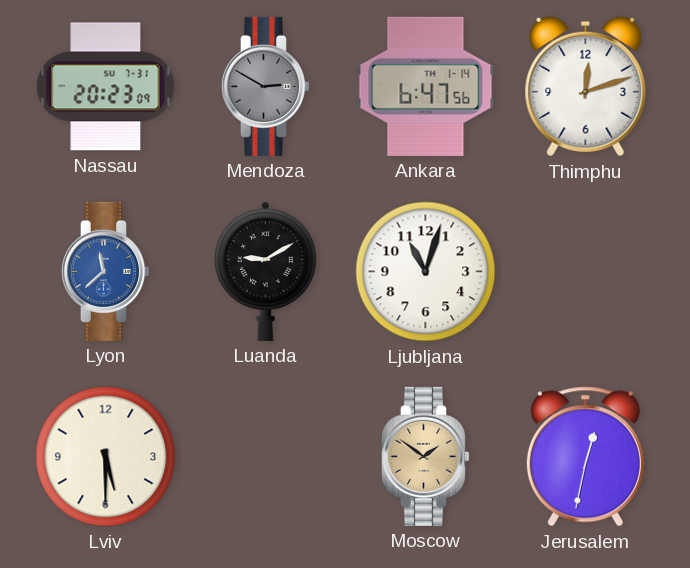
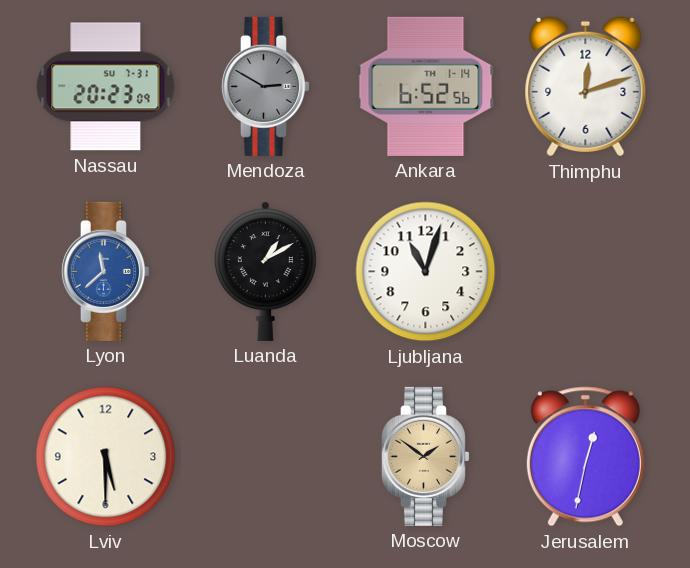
Ankara: 6:47 -> 6:52 (426, 86)
Luanda: 9:10 -> 1:10 (265, 271)
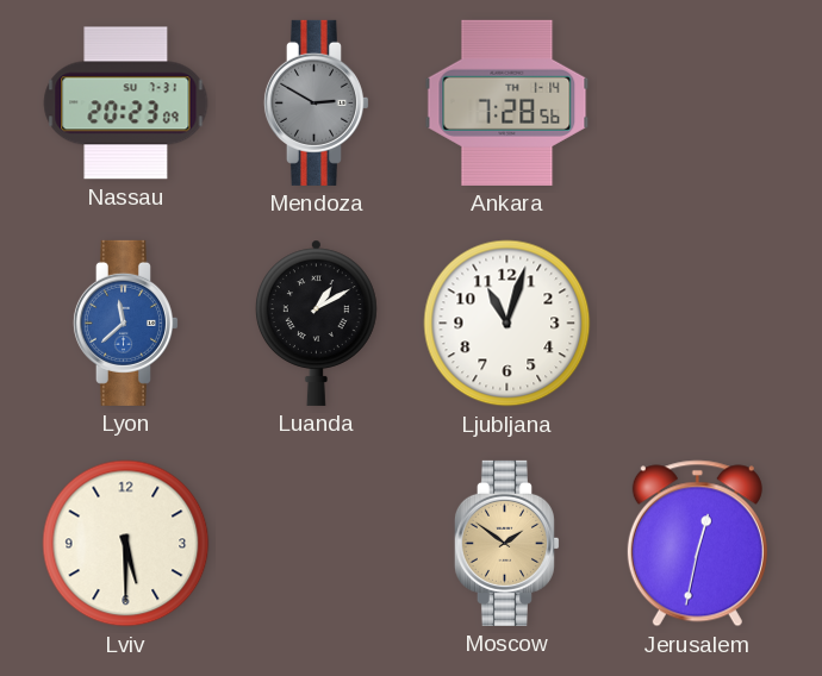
Ankara: 6:52 -> 7:28 (507, 102)
Thimphu: 12:12 -> none (586, 87)
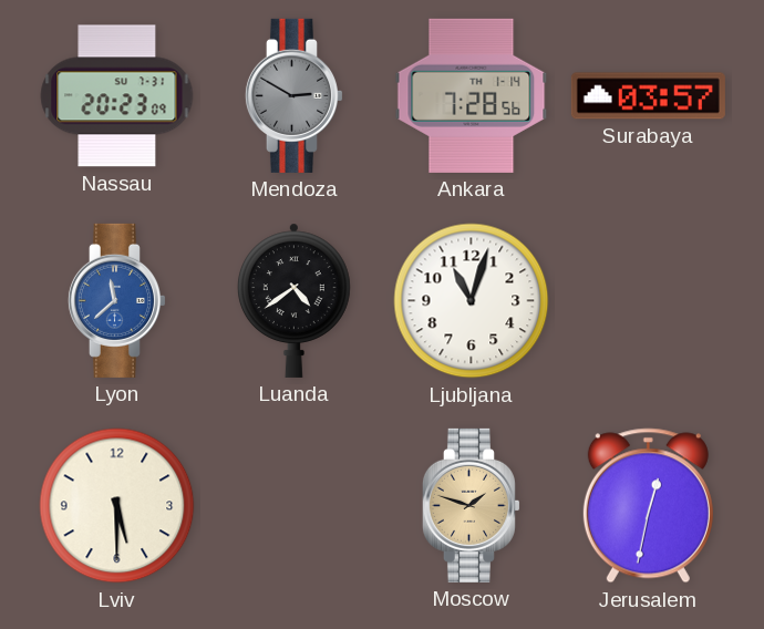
Surabaya: none -> 03:57 (648, 96)
Luanda: 1:10 -> 4:39 (293, 300)
Moscow: 1:51 -> 1:48 (471, 505)
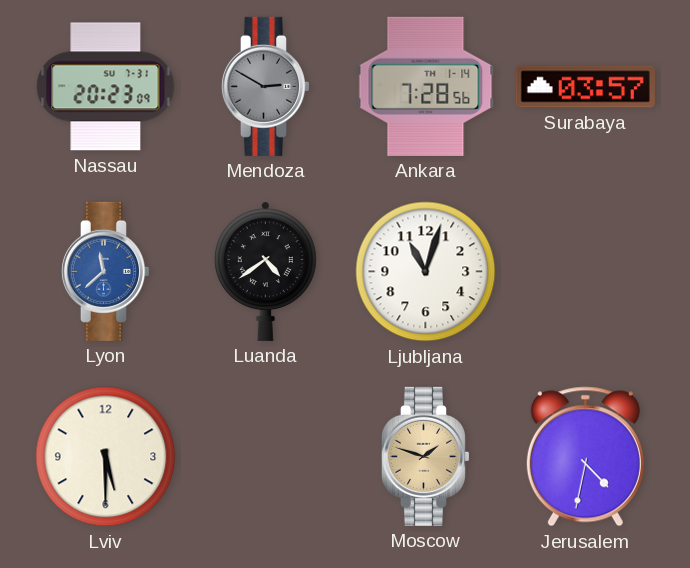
Jerusalem: 12:32 -> 4:32 (585, 457)
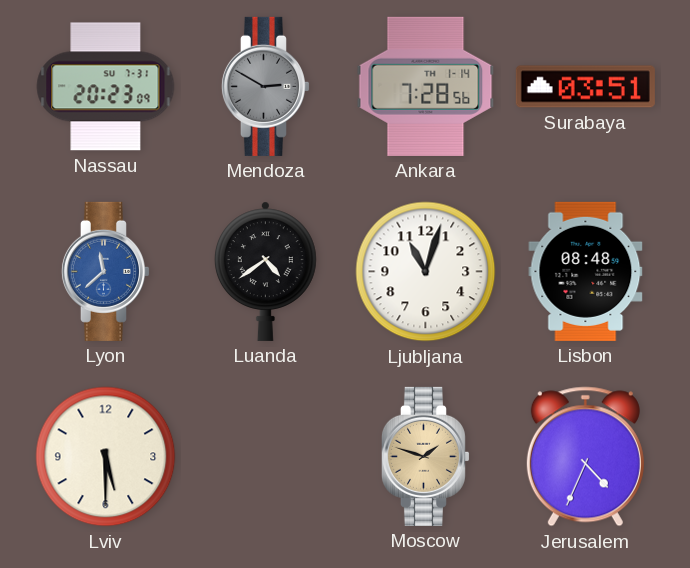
Surabaya: 03:57 -> 03:51 (585, 87)
Lisbon: none -> 08:48 (586, 271)
Jerusalem: 4:32 -> 4:34 (585, 457)
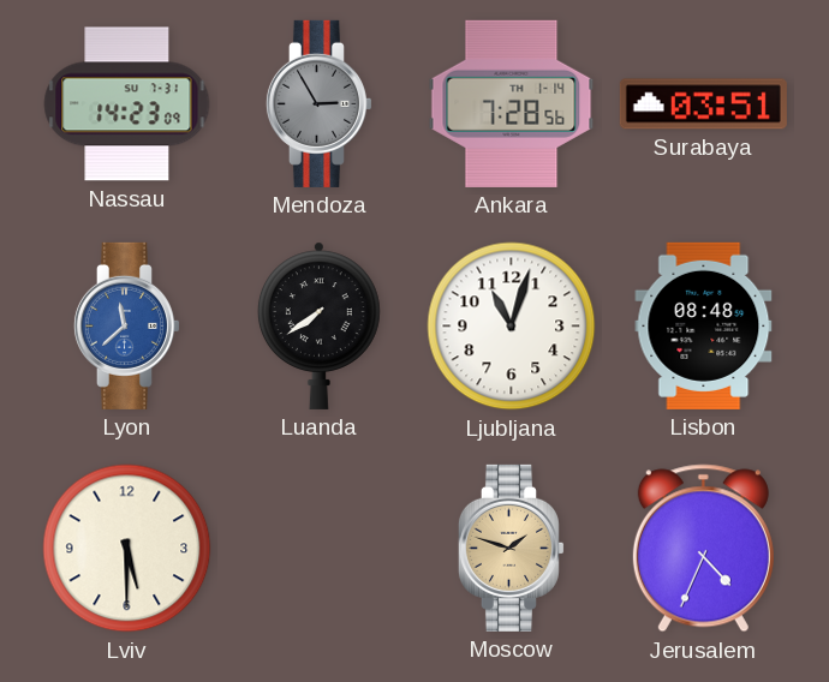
Nassau: 20:23 -> 14:23 (127, 104)
Mendoza: 2:50 -> 2:55 (318, 103)
Luanda: 4:39 -> 7:39 (318, 325)
